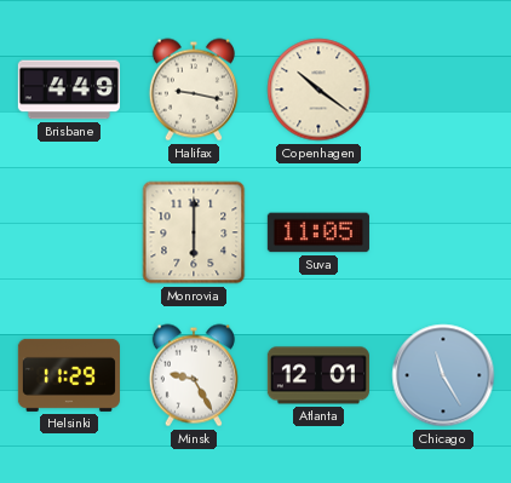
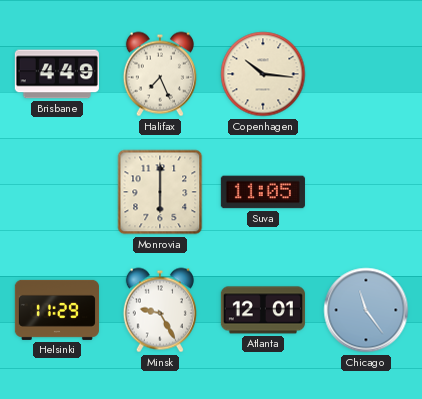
Halifax: 9:17 -> 7:26 (160, 74)
Copenhagen: 10:21 -> 10:16 (263, 74)
Chicago: 11:25 -> 11:24 (366, 310)
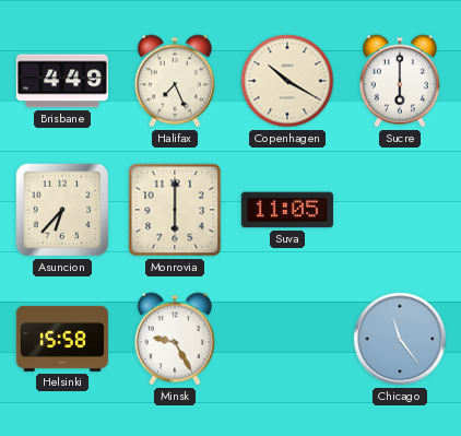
Copenhagen: 10:16 -> 10:20 (287, 81)
Sucre: none -> 6:00 (400, 81)
Asuncion: none -> 6:37 (62, 210)
Helsinki: 11:29 -> 15:58 (62, 339)
Atlanta: 12:01 -> none (263, 310)
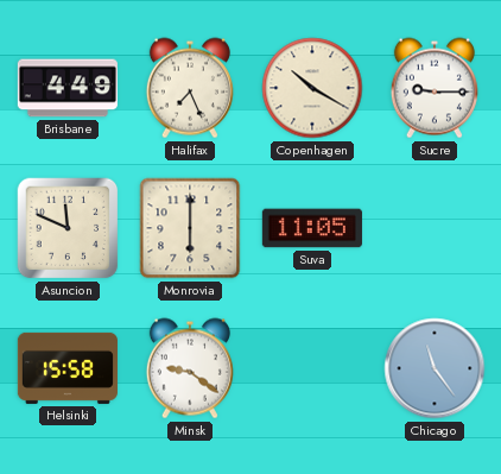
Sucre: 6:00 -> 9:15 (435, 88)
Asuncion: 6:37 -> 11:49 (68, 228)
Minsk: 9:25 -> 9:21 (190, 368)
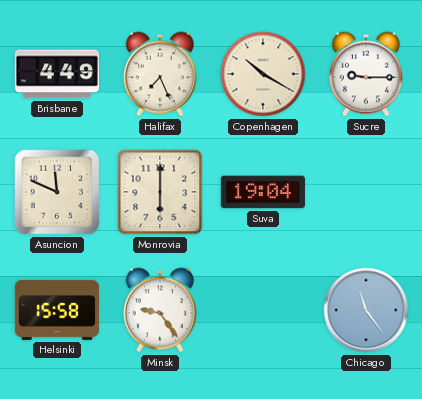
Suva: 11:05 -> 19:04 (263, 192)
Minsk: 9:21 -> 9:24 (160, 310)
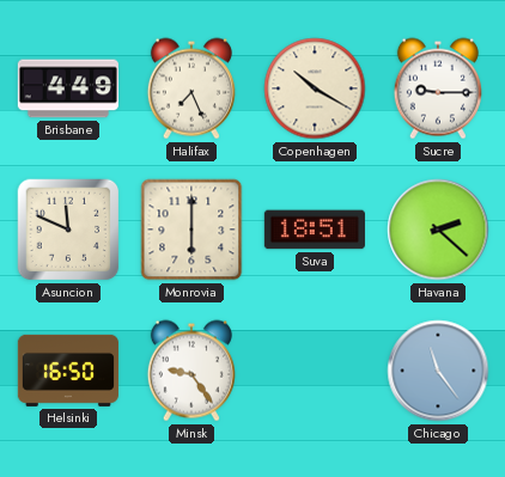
Suva: 19:04 -> 18:51 (315, 230)
Havana: none -> 2:22 (438, 230)
Helsinki: 15:58 -> 16:50 (68, 371)
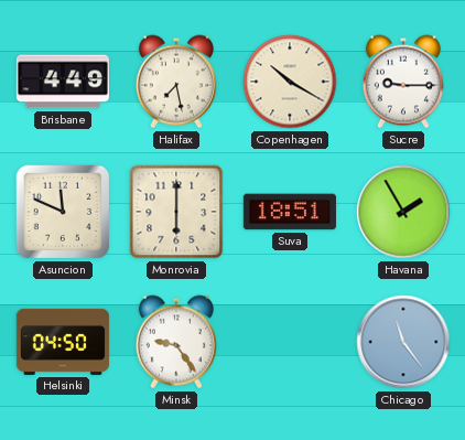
Halifax: 7:26 -> 7:28 (176, 82)
Havana: 2:22 -> 1:55 (403, 212)
Helsinki: 16:50 -> 04:50 (63, 342)
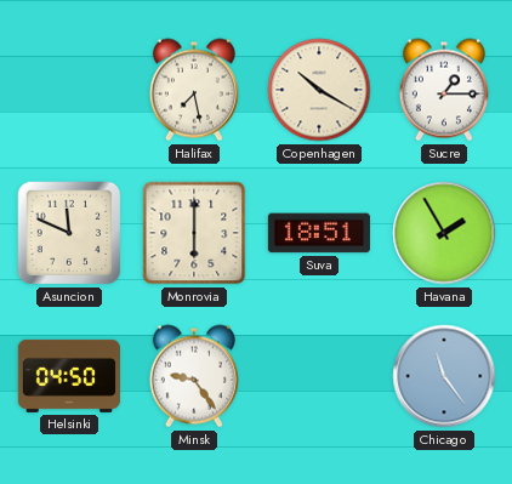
Brisbane: 4:49 -> none (63, 82)
Sucre: 9:15 -> 1:15 (444, 90)
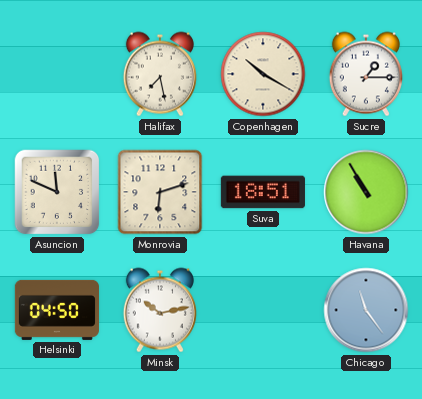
Monrovia: 6:00 -> 6:12 (160, 192)
Havana: 1:55 -> 10:55 (366, 192)
Minsk: 9:24 -> 10:13 (160, 310)
